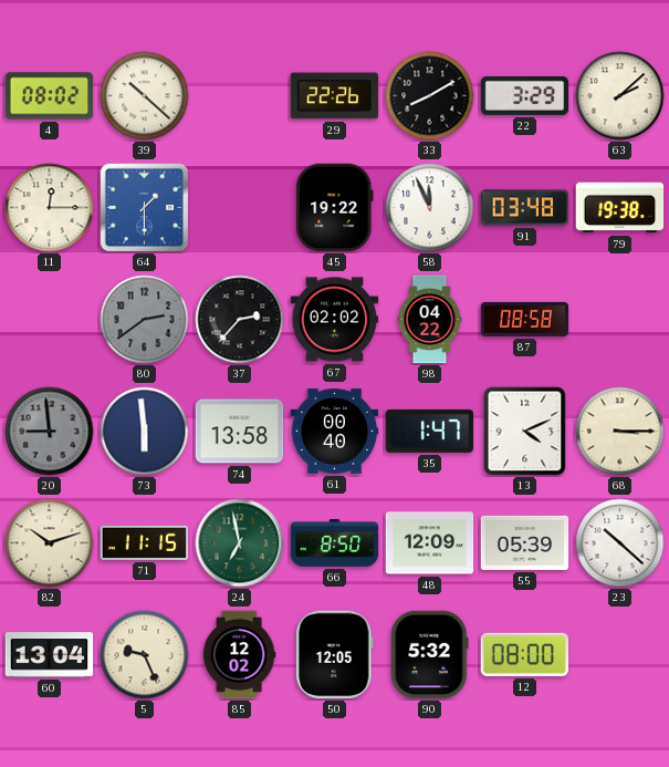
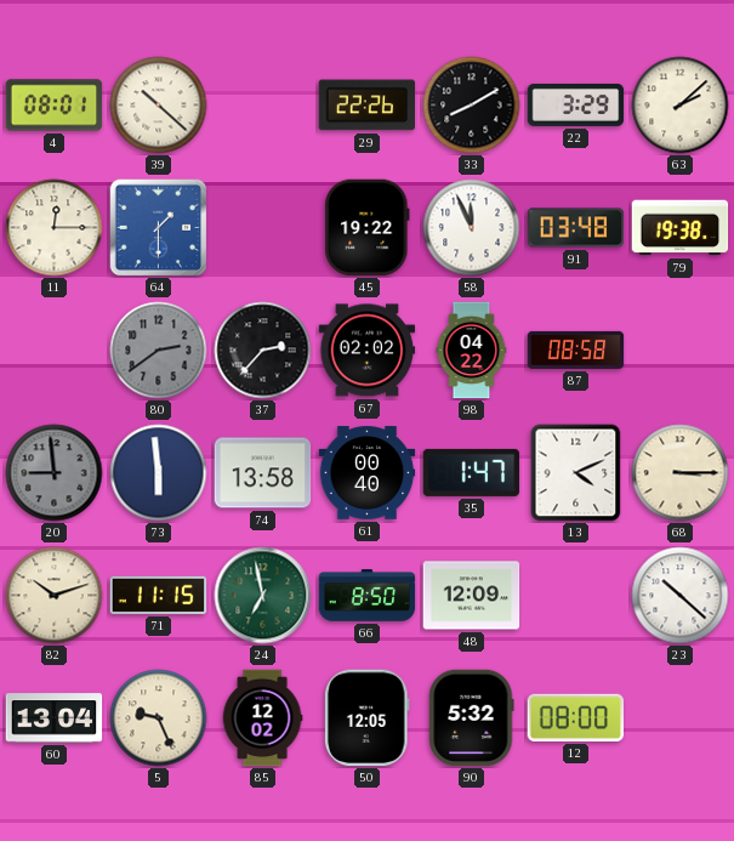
4: 08:02 -> 08:01 (55, 106)
55: 05:39 -> none (525, 542)
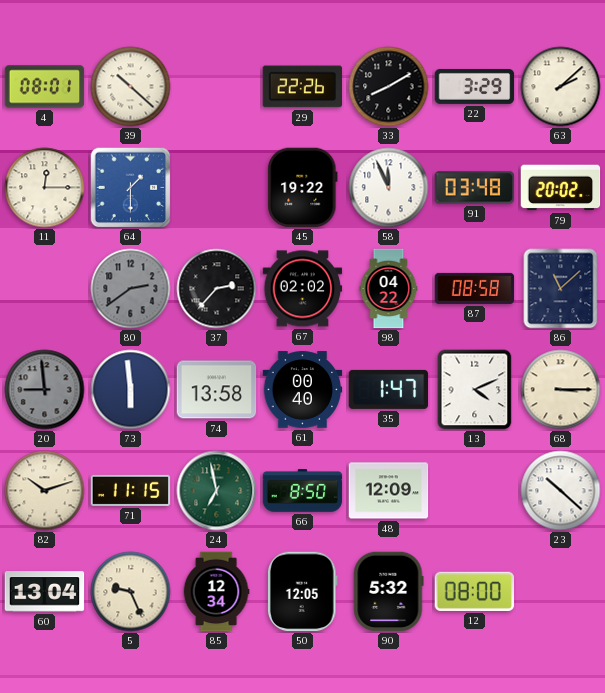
79: 19:38 -> 20:02 (561, 188)
86: none -> 11:08 (561, 289)
85: 12:02 -> 12:34 (216, 592)
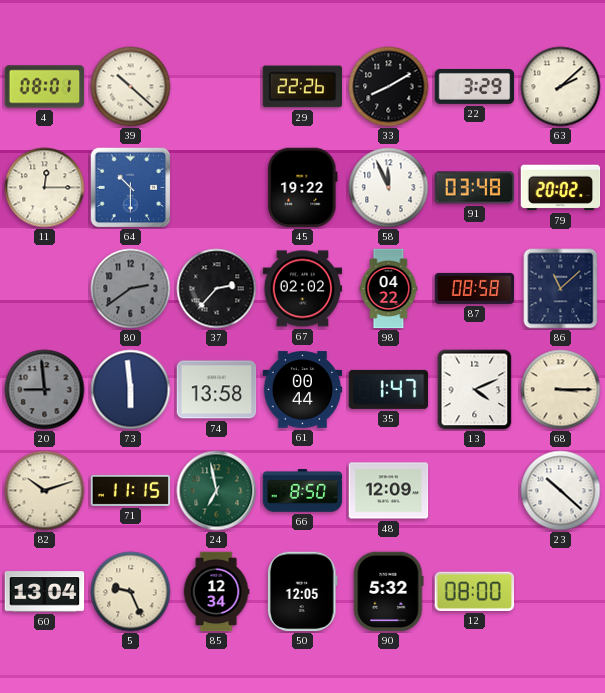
64: 1:30 -> 10:30 (131, 188)
61: 00:40 -> 00:44 (303, 390)
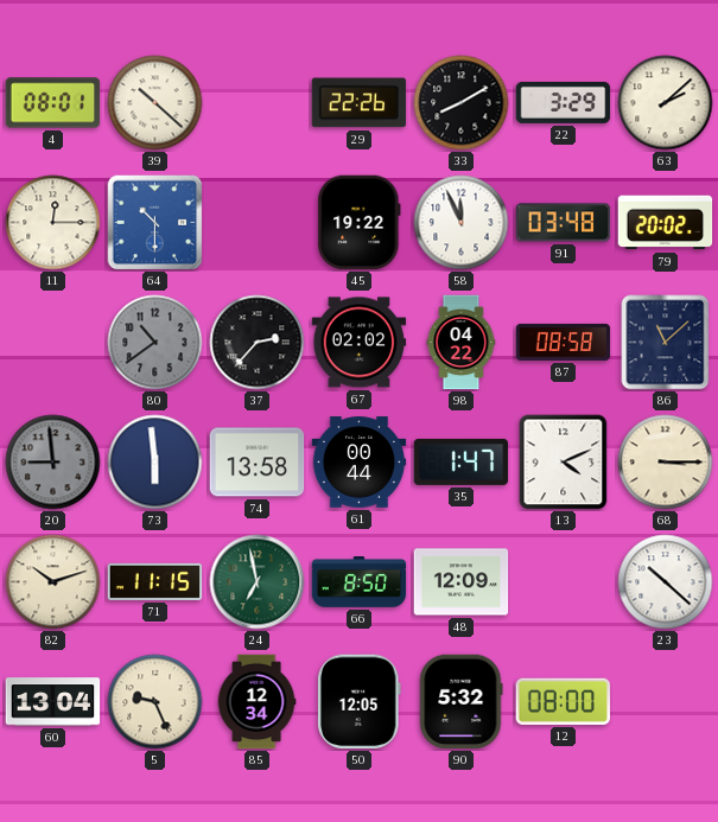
80: 2:39 -> 10:39 (155, 343)
